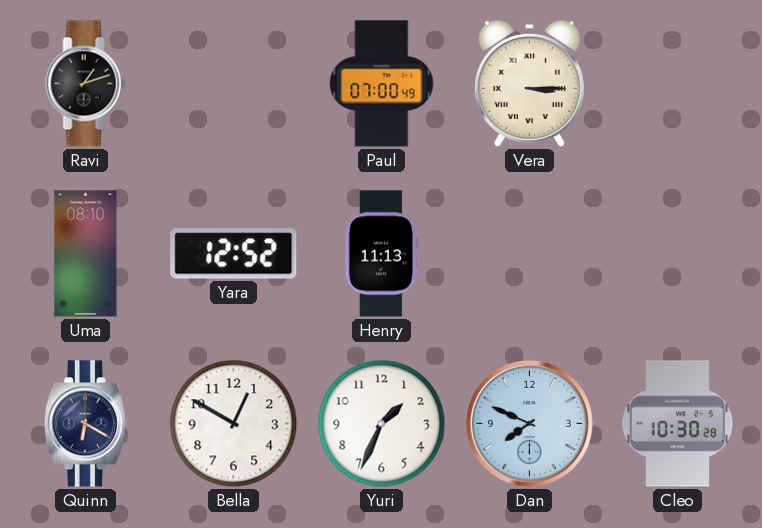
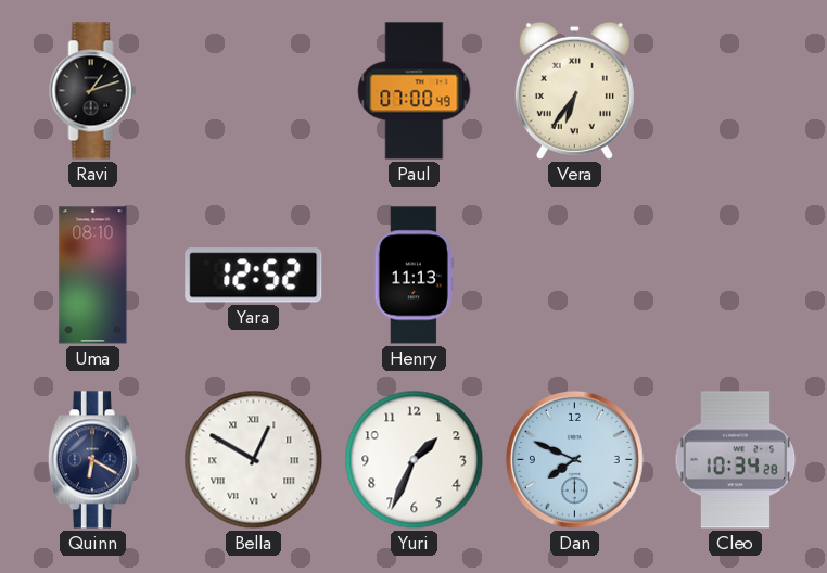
Vera: 3:15 -> 6:36 (574, 90)
Bella numerals: Arabic -> Roman (254, 460)
Cleo: 10:30 -> 10:34 (736, 460)
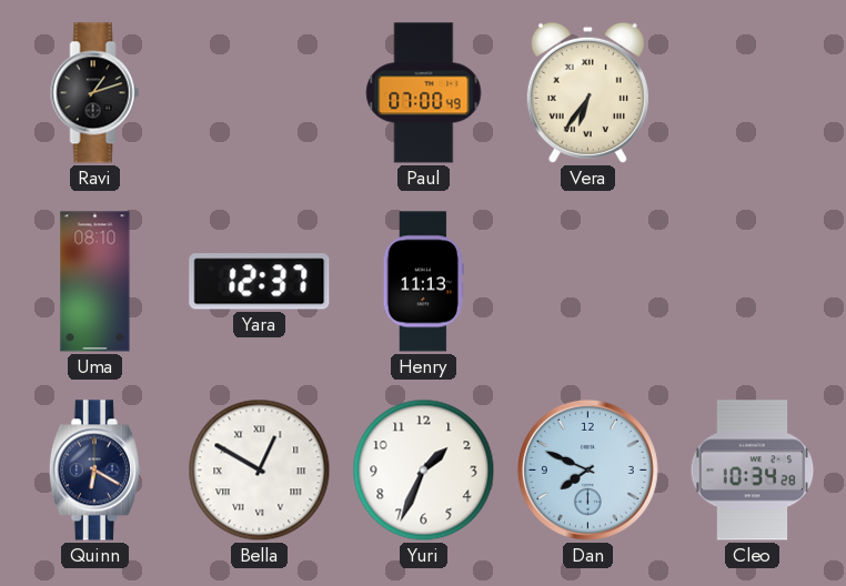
Yara: 12:52 -> 12:37 (260, 282)
